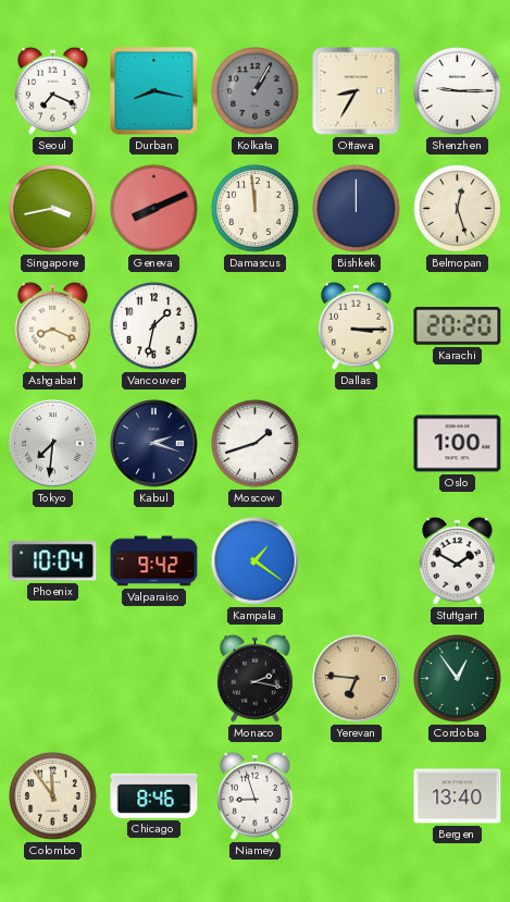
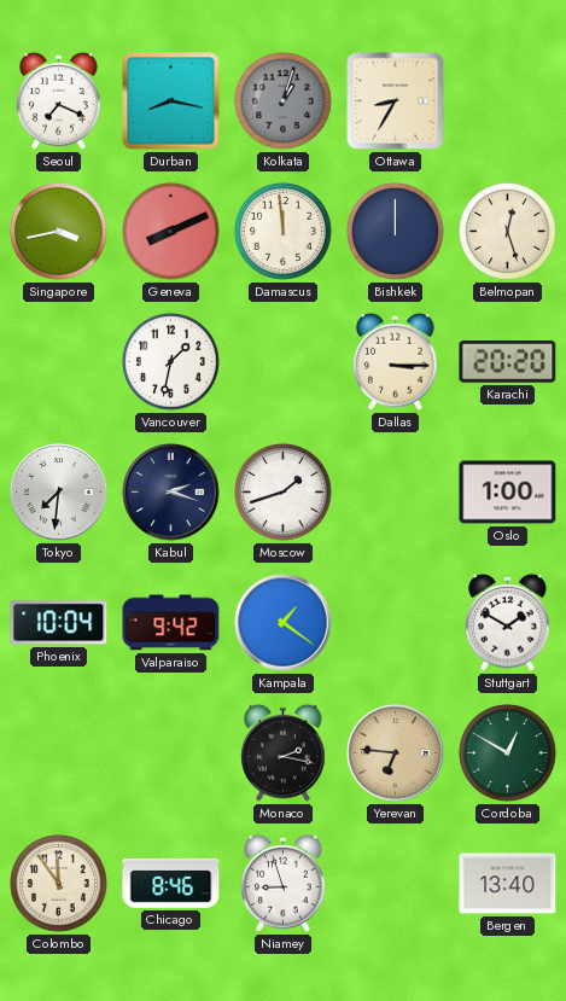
Kolkata: 1:05 -> 1:03 (284, 101)
Shenzhen: 9:15 -> none (458, 91)
Ashgabat: 8:19 -> none (53, 325)
Cordoba: 12:54 -> 12:50 (508, 753)
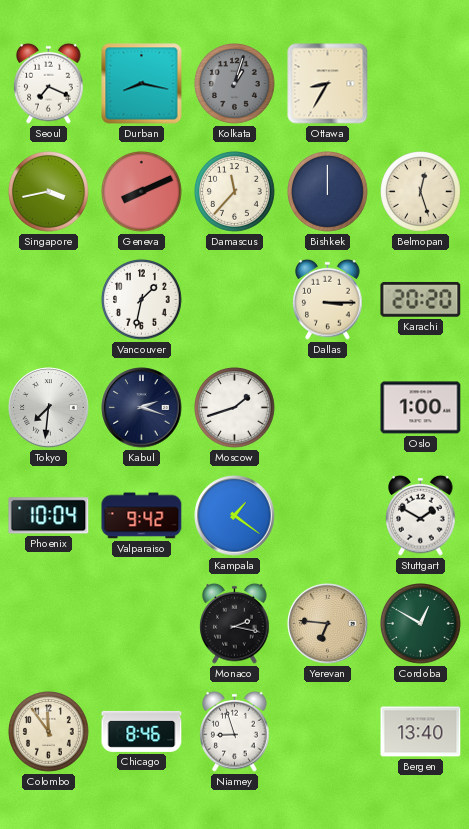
Damascus: 11:59 -> 11:37 (235, 192)
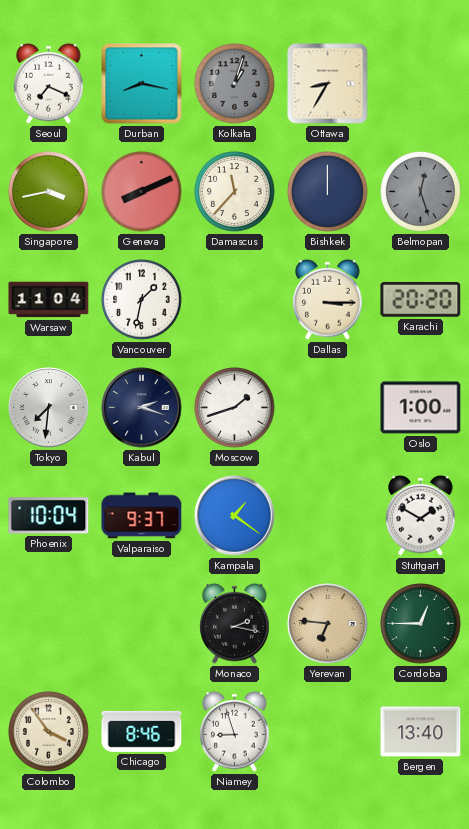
Belmopan dial: cream -> grey (421, 192)
Warsaw: none -> 11:04 (49, 300)
Valparaiso: 9:42 -> 9:37 (142, 516)
Cordoba: 12:50 -> 12:45 (421, 624)
Colombo: 11:54 -> 3:54 (49, 732)
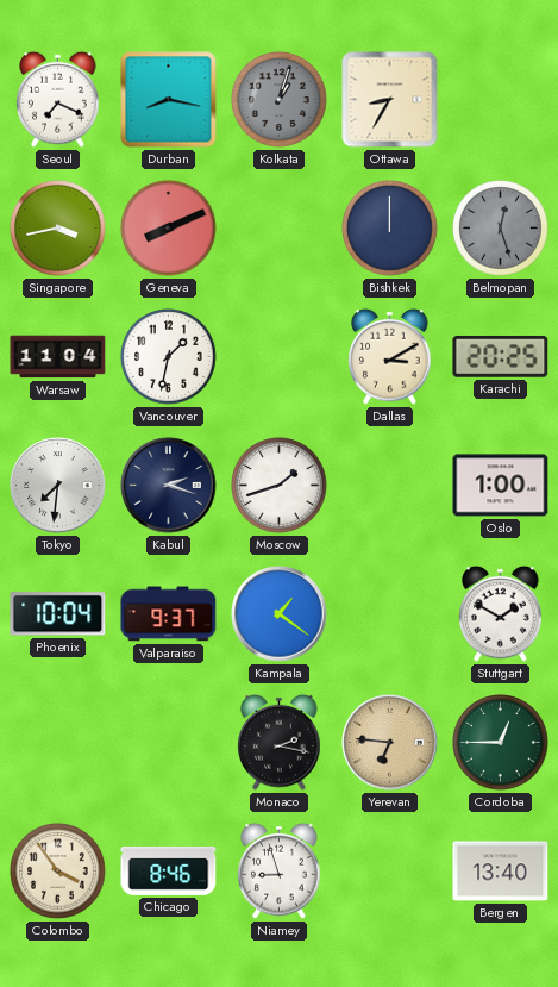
Damascus: 11:37 -> none (235, 192)
Dallas: 3:15 -> 3:10 (390, 356)
Karachi: 20:20 -> 20:25 (501, 356)
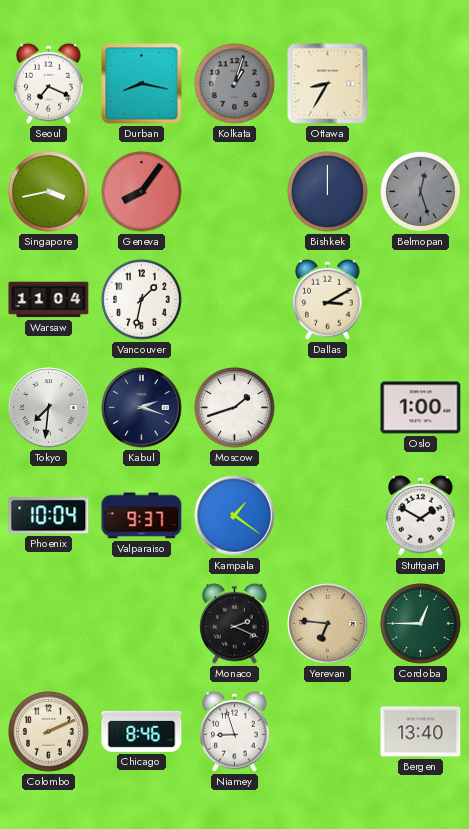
Geneva: 8:11 -> 8:06 (142, 192)
Karachi: 20:25 -> none (501, 356)
Monaco: 2:17 -> 2:19 (235, 623)
Colombo: 3:54 -> 2:11 (49, 732)
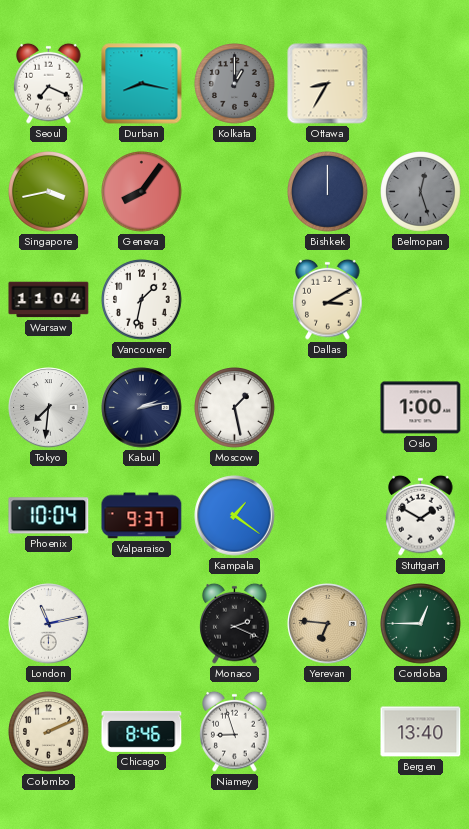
Kolkata: 1:03 -> 1:00 (235, 84)
Kabul: 2:18 -> 2:13 (142, 408)
Moscow: 1:42 -> 1:28 (235, 408)
London: none -> 11:13 (49, 624)
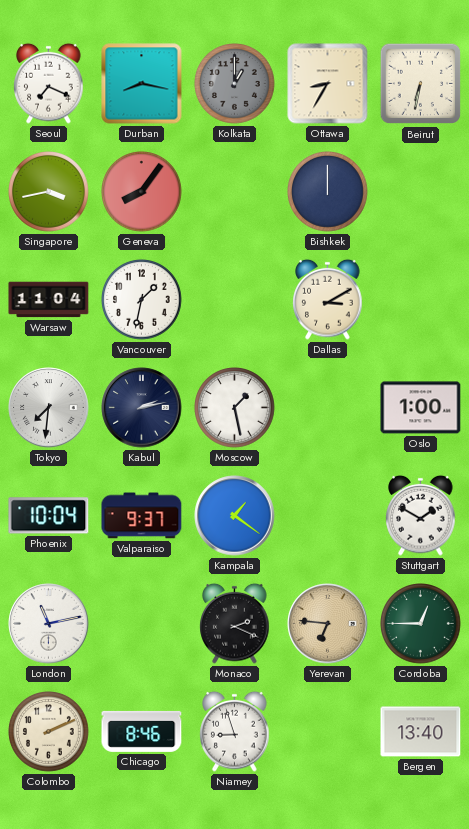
Beirut: none -> 6:32 (421, 84)
Belmopan: 12:27 -> none (421, 192)
